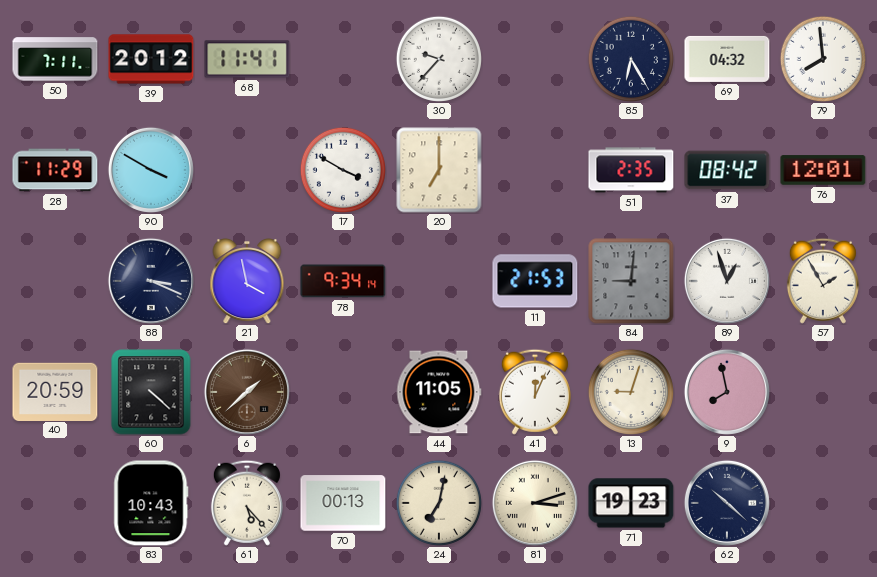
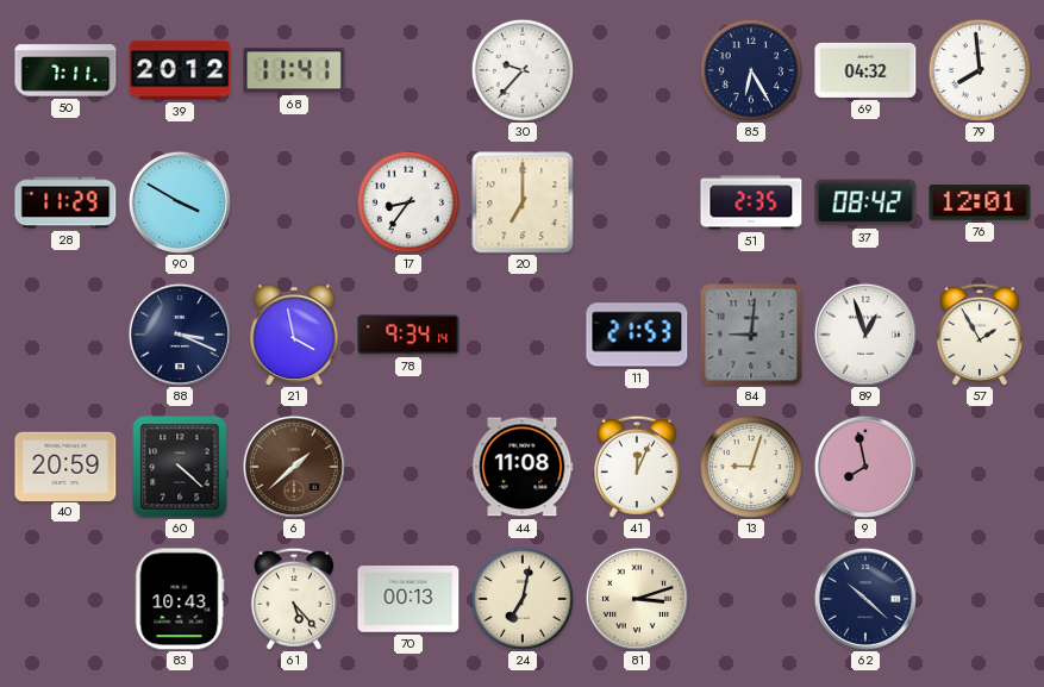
17: 3:50 -> 8:36 (408, 202)
44: 11:05 -> 11:08 (523, 467)
71: 19:23 -> none (631, 503)
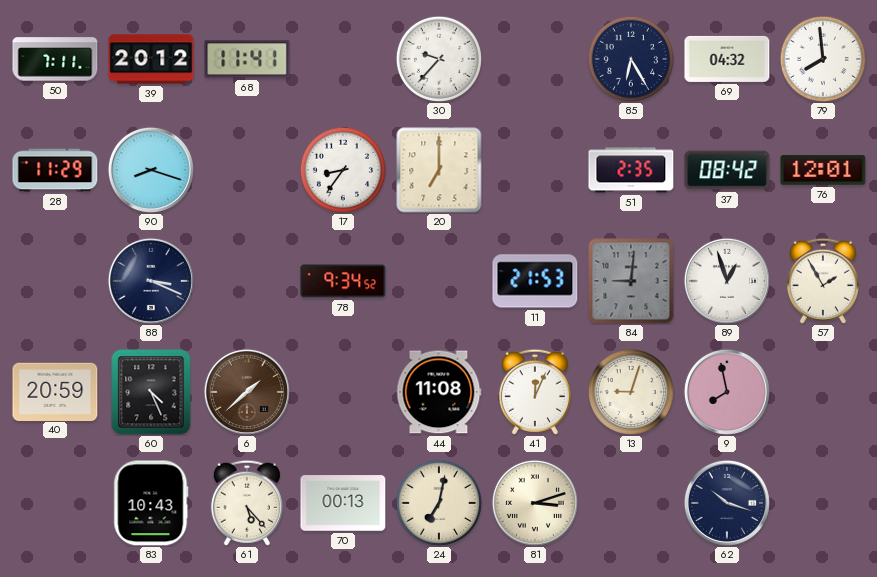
90: 3:50 -> 8:18 (151, 170)
21: 3:58 -> none (294, 336)
78: 9:34:14 -> 9:34:52 (343, 281)
60: 4:22 -> 4:26 (151, 392)
62: 10:22 -> 10:18 (727, 503)
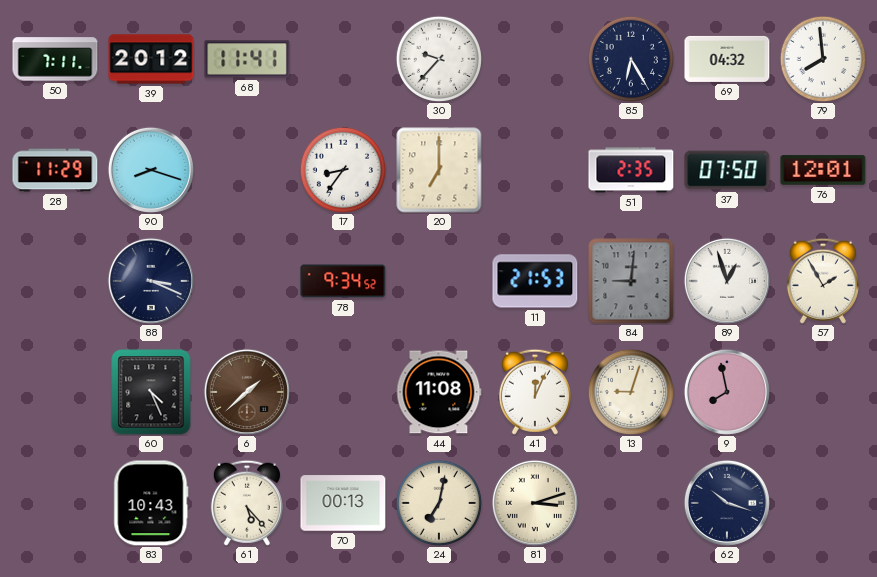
37: 08:42 -> 07:50 (727, 170)
40: 20:59 -> none (55, 391)
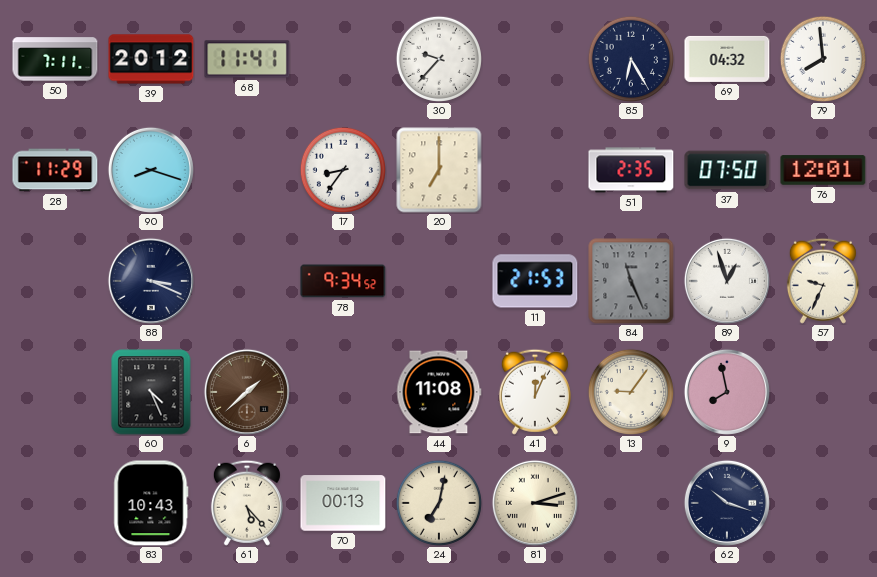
84: 9:01 -> 11:26 (631, 281)
57: 1:55 -> 9:34 (823, 281)
13: 9:03 -> 9:06 (631, 392)
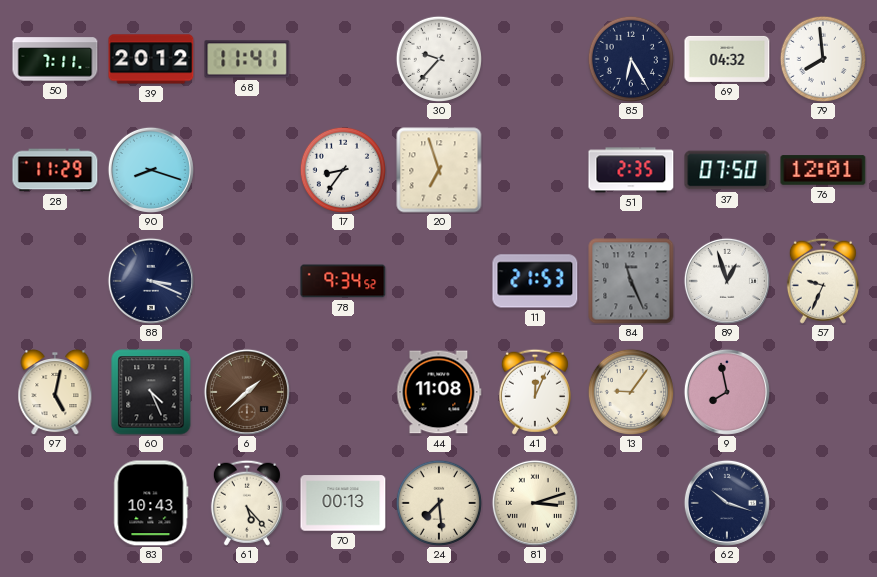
20: 7:00 -> 6:57 (439, 170)
97: none -> 5:02 (55, 393)
24: 7:02 -> 7:29 (439, 503)
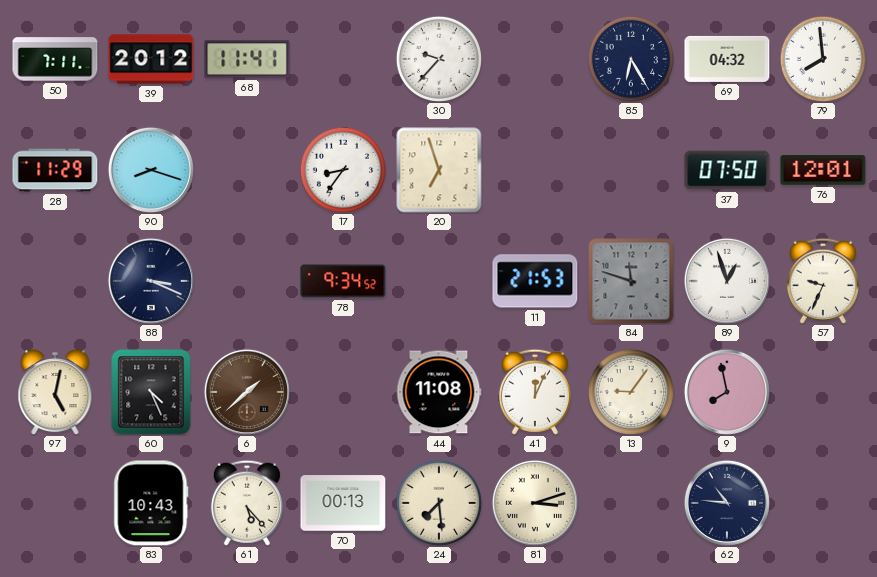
51: 2:35 -> none (631, 170)
84: 11:26 -> 11:48 (631, 281)
62: 10:18 -> 10:46 (727, 503)
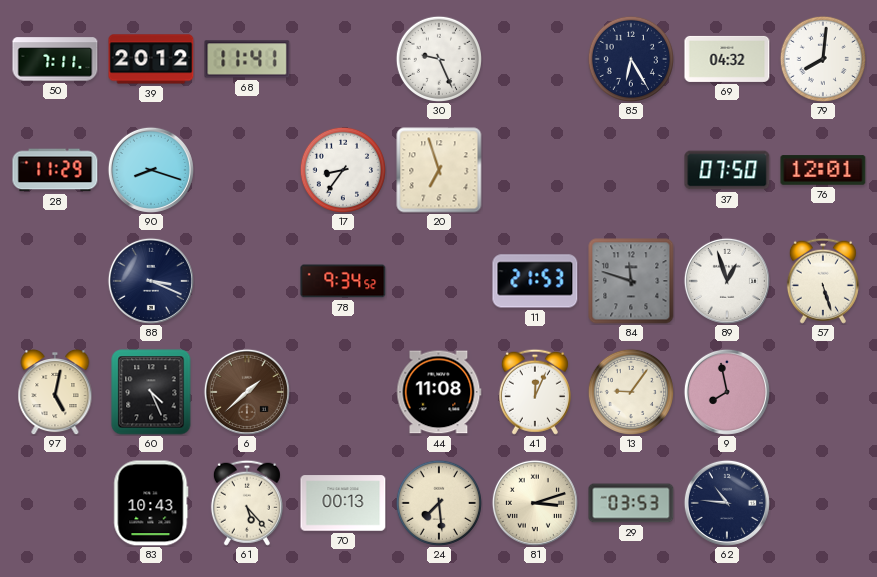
30: 9:37 -> 9:26 (439, 59)
79: 7:59 -> 8:01 (823, 59)
57: 9:34 -> 5:27 (823, 281)
29: none -> 03:53 (631, 503)
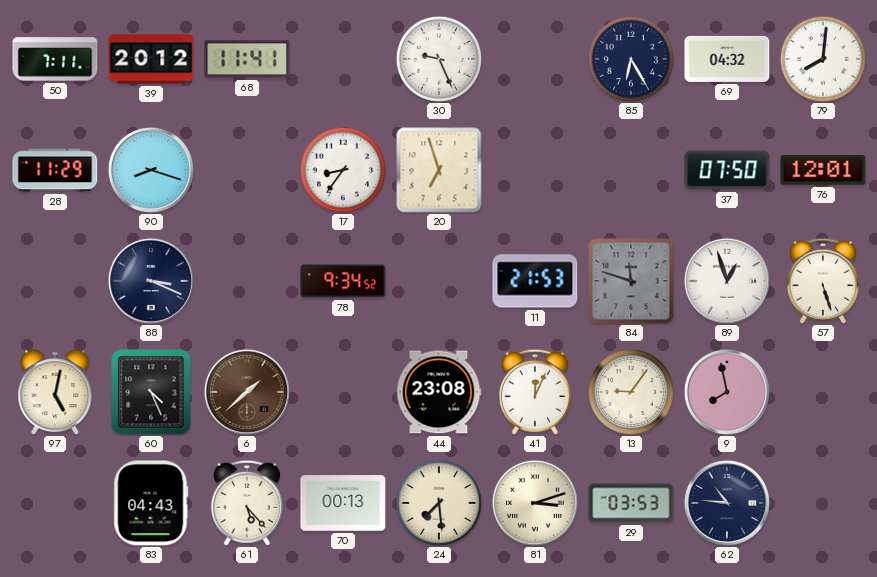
44: 11:08 -> 23:08 (439, 392)
83: 10:43 -> 04:43 (151, 503)
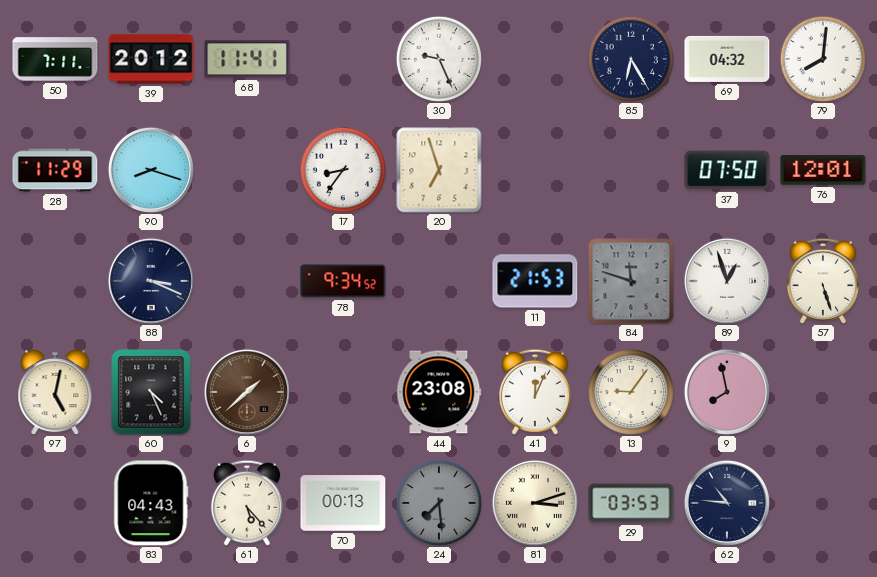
24 dial: cream -> grey (439, 503)
